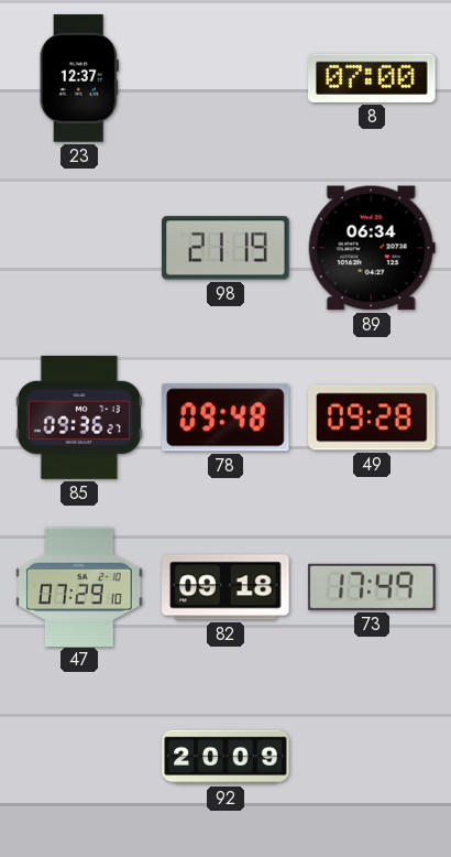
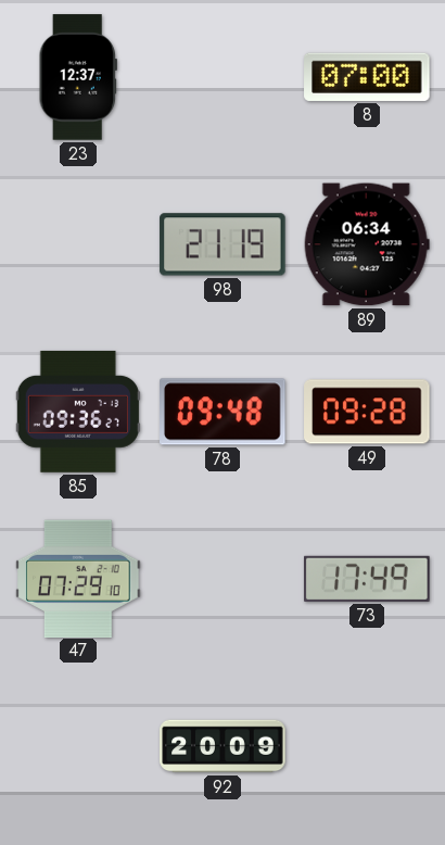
82: 09:18 -> none (226, 587)
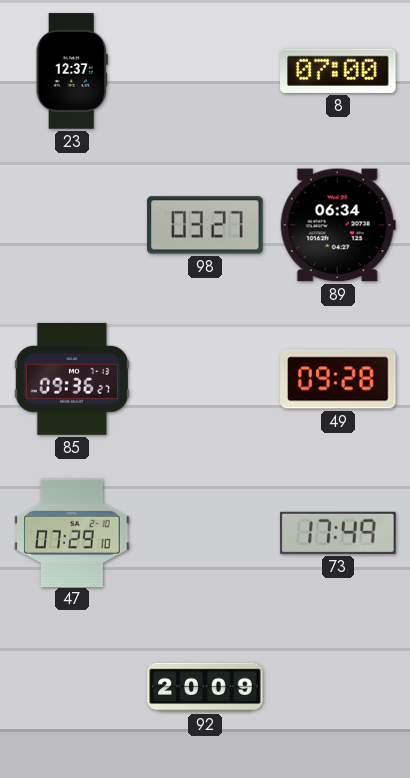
98: 21:19 -> 03:27 (205, 225)
78: 09:48 -> none (224, 412)
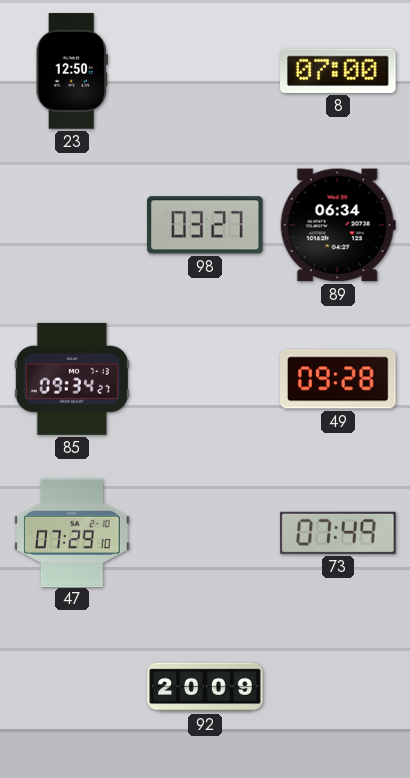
23: 12:37 -> 12:50 (72, 71)
85: 09:36 -> 09:34 (72, 379)
73: 17:49 -> 07:49 (338, 533)
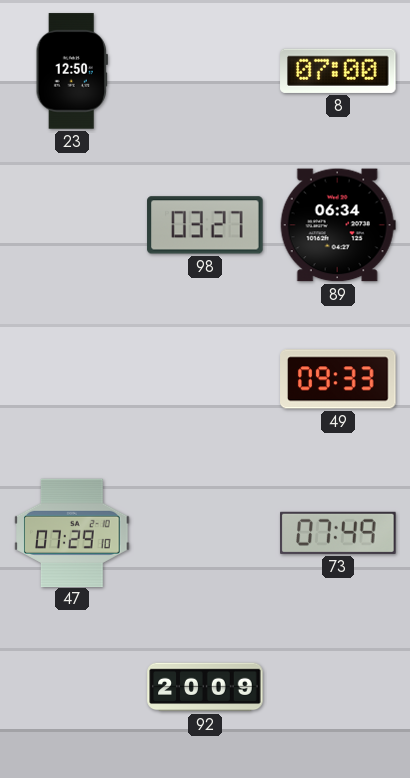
85: 09:34 -> none (72, 379)
49: 09:28 -> 09:33 (338, 379)
